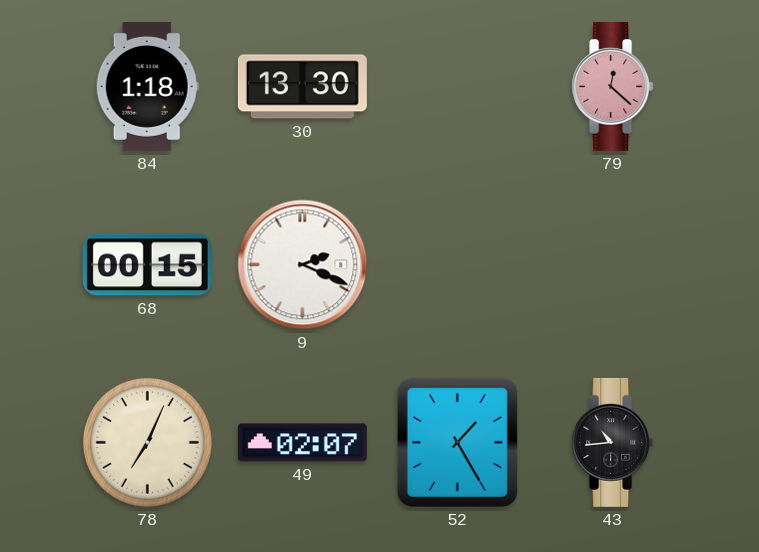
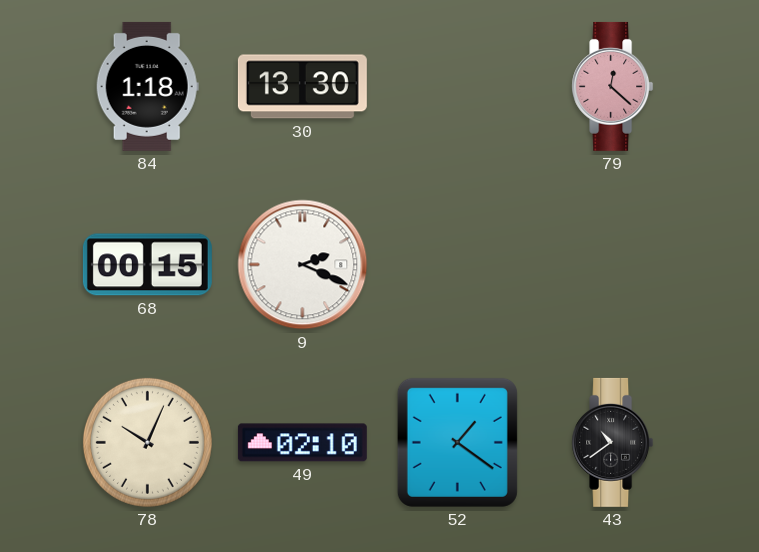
78: 7:04 -> 10:04 (147, 442)
49: 02:07 -> 02:10 (302, 443)
52: 1:25 -> 1:21 (457, 442)
43: 10:44 -> 10:39 (613, 442)
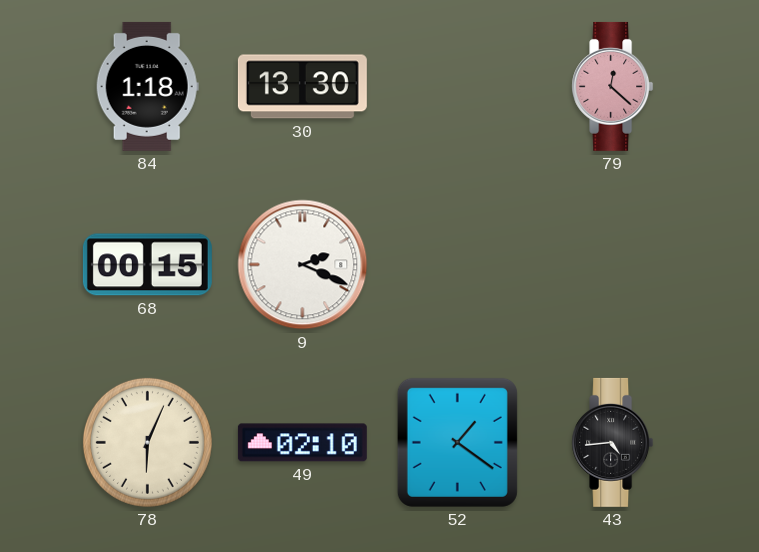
78: 10:04 -> 6:04 (147, 442)
43: 10:39 -> 4:44 (613, 442)
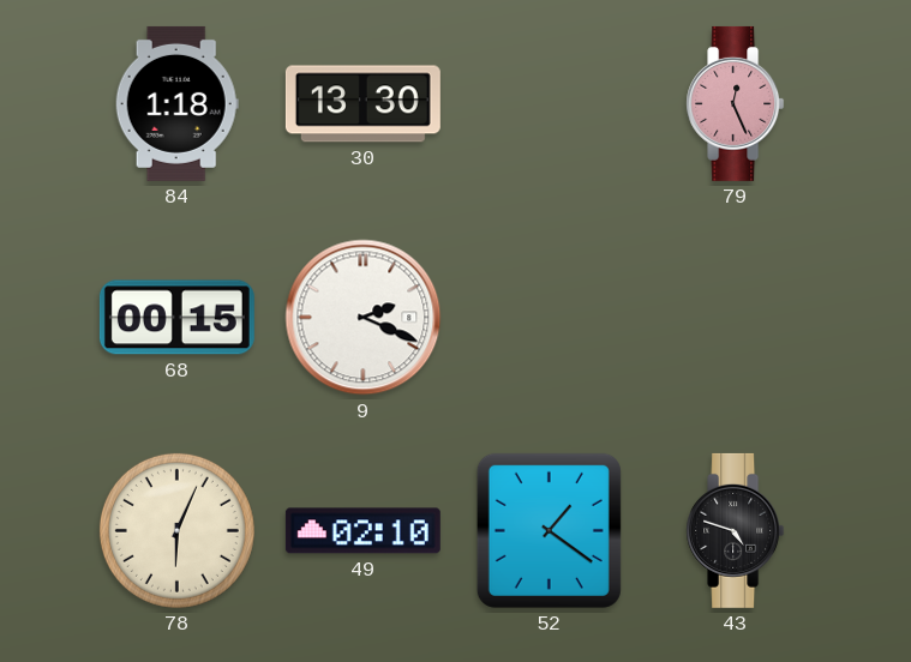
79: 12:22 -> 12:26 (736, 103)
43: 4:44 -> 4:48 (736, 530)
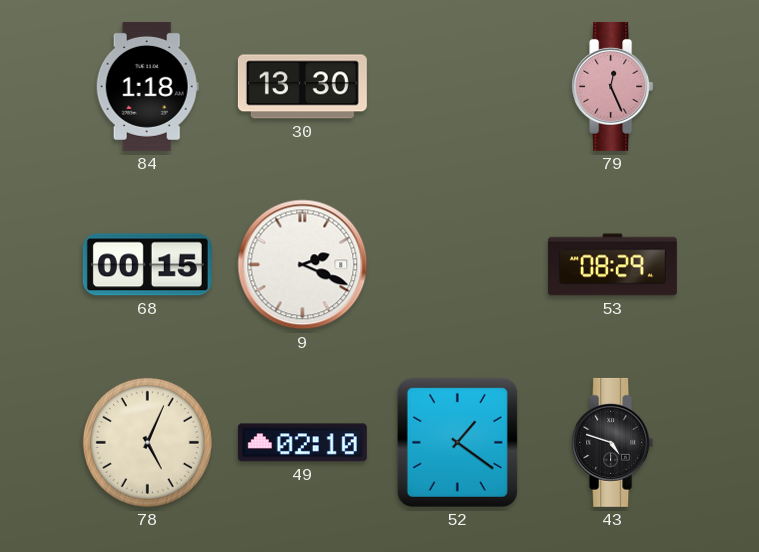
53: none -> 08:29 (612, 265)
78: 6:04 -> 5:04 (147, 442)
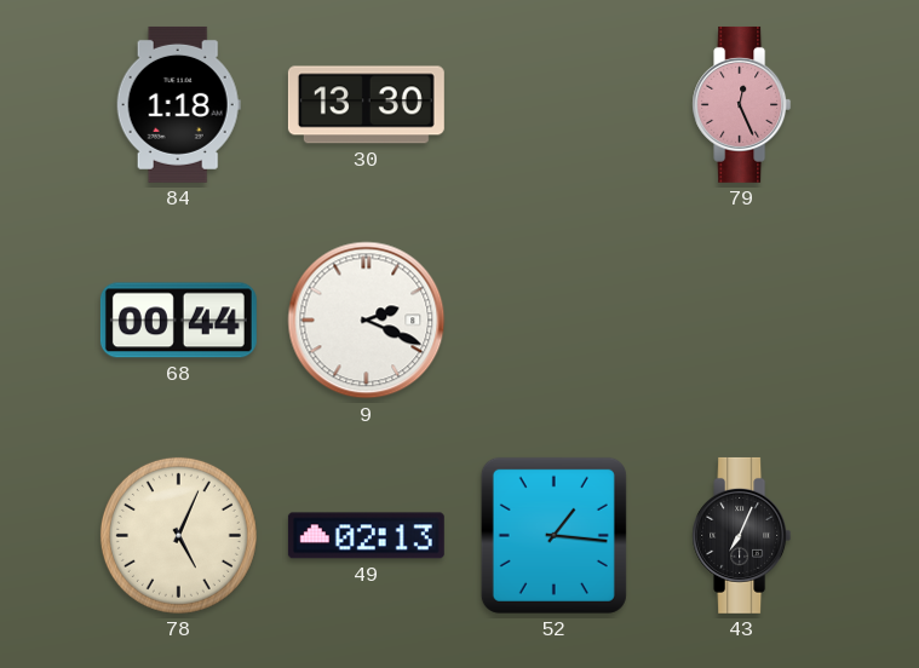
68: 00:15 -> 00:44 (178, 321)
53: 08:29 -> none (612, 265)
49: 02:10 -> 02:13 (366, 536)
52: 1:21 -> 1:16 (553, 535)
43: 4:48 -> 7:04 (742, 535)
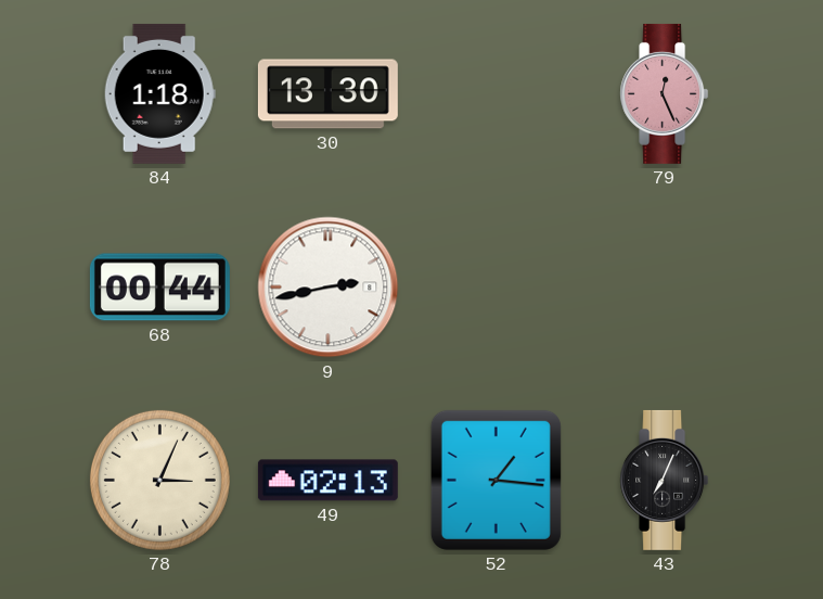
9: 2:19 -> 2:43 (329, 288)
78: 5:04 -> 3:04 (159, 480)
